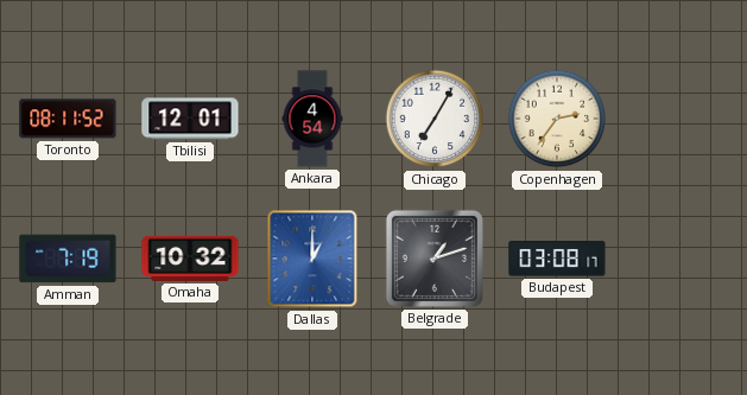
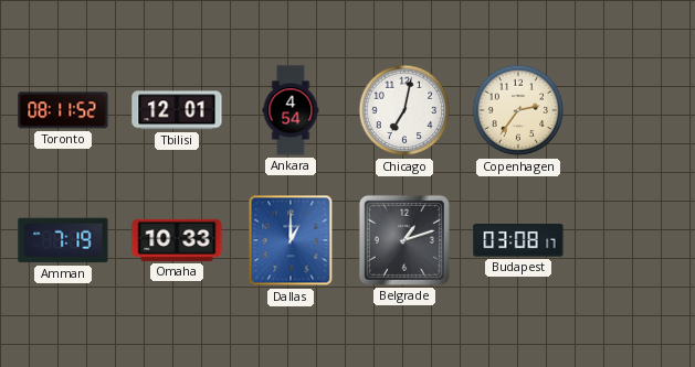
Chicago: 7:05 -> 7:02 (404, 110)
Omaha: 10:32 -> 10:33 (177, 240)
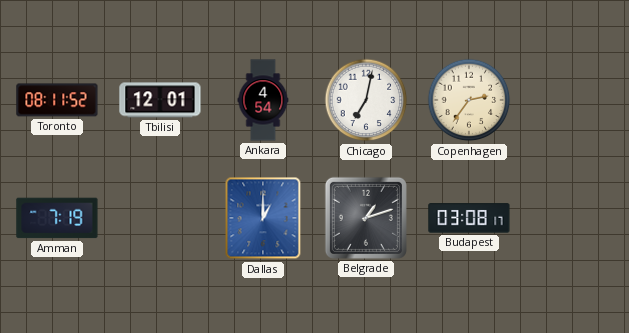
Omaha: 10:33 -> none (177, 240)
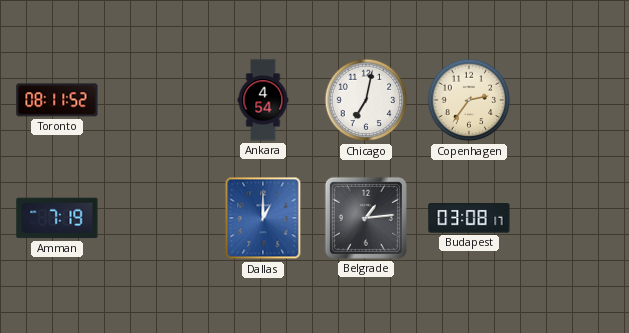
Tbilisi: 12:01 -> none (160, 100)
Belgrade: 1:12 -> 1:14 (366, 218)
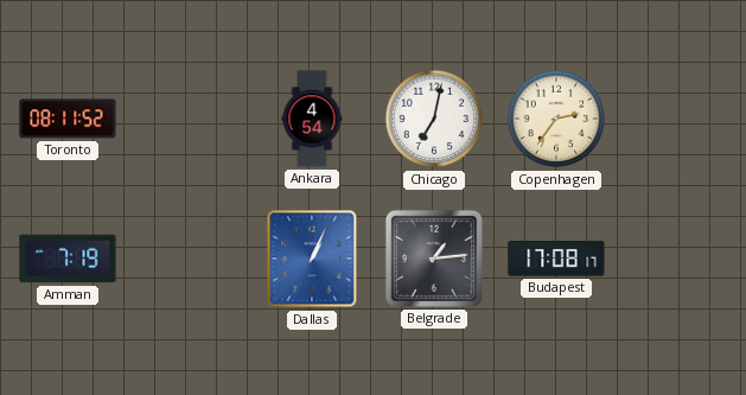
Dallas: 1:00 -> 1:04 (312, 259)
Budapest: 03:08 -> 17:08 (556, 259)
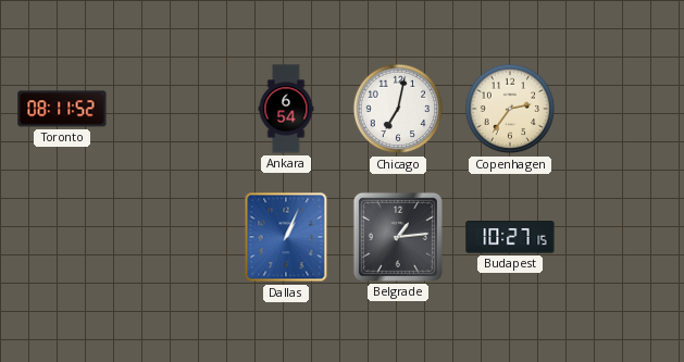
Ankara: 4:54 -> 6:54 (286, 109)
Amman: 7:19 -> none (68, 259)
Budapest: 17:08 -> 10:27 (510, 237)
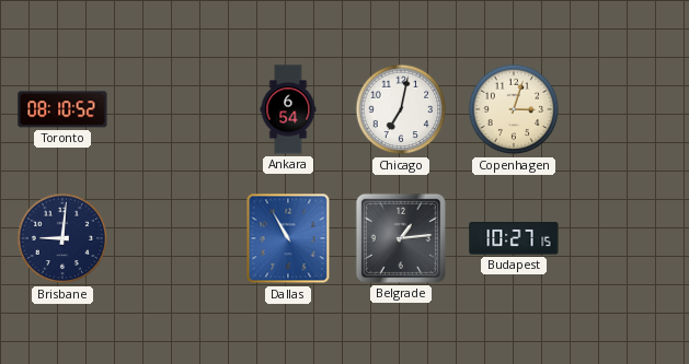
Toronto: 08:11 -> 08:10 (62, 109)
Copenhagen: 2:36 -> 3:03 (514, 109)
Brisbane: none -> 9:01 (62, 238)
Dallas: 1:04 -> 10:55 (288, 238)
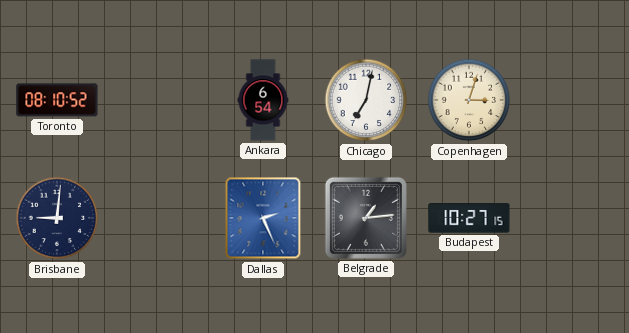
Dallas: 10:55 -> 2:26 (263, 218)
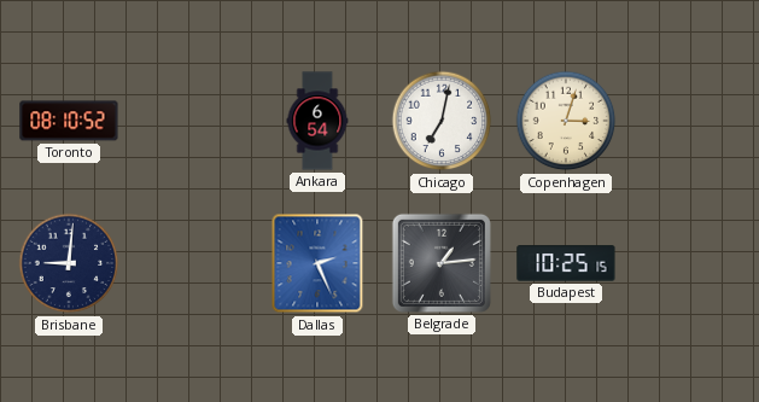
Budapest: 10:27 -> 10:25 (566, 263)
